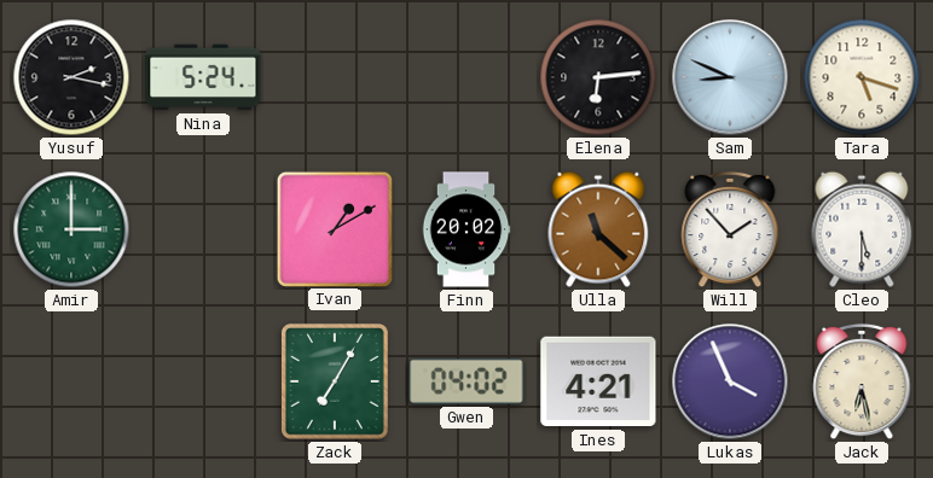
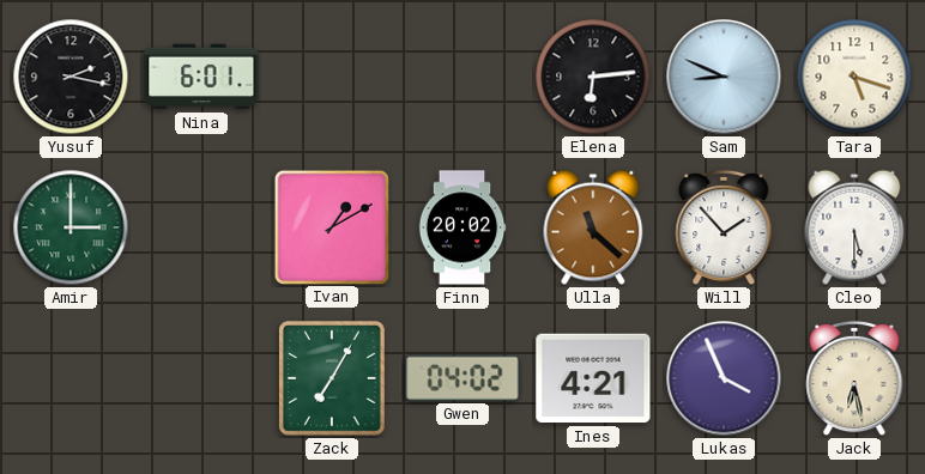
Nina: 5:24 -> 6:01 (201, 77)
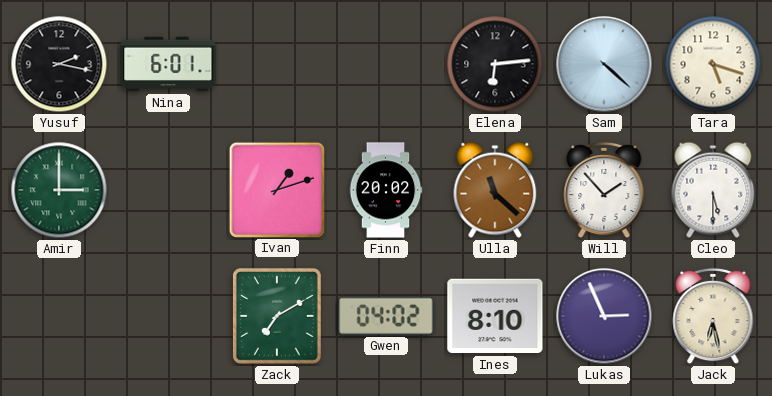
Sam: 8:49 -> 4:22 (604, 64)
Ivan: 1:10 -> 1:12 (276, 189)
Zack: 7:05 -> 7:10 (277, 316)
Ines: 4:21 -> 8:10 (495, 316)
Lukas: 3:56 -> 2:56 (604, 316)
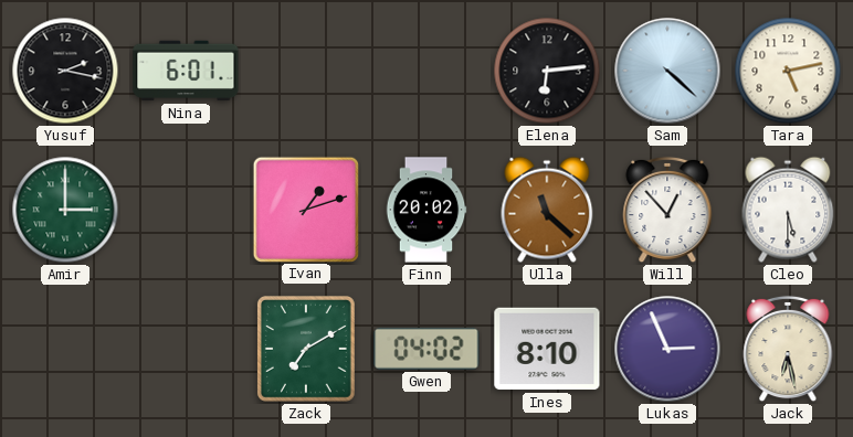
Tara: 5:18 -> 5:13 (788, 71)
Will: 1:53 -> 12:53 (667, 210)
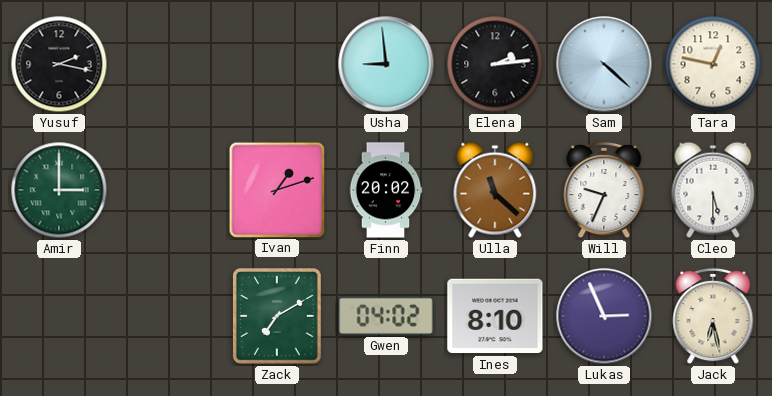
Nina: 6:01 -> none (186, 71)
Usha: none -> 8:59 (386, 64)
Elena: 6:14 -> 2:14 (495, 64)
Tara: 5:13 -> 12:47 (713, 64)
Will: 12:53 -> 9:34 (604, 190)
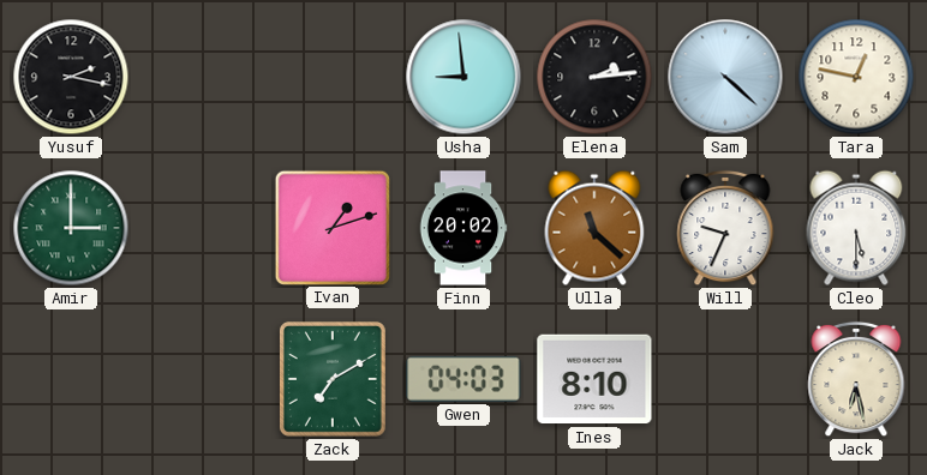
Gwen: 04:02 -> 04:03 (463, 379)
Lukas: 2:56 -> none (604, 316)
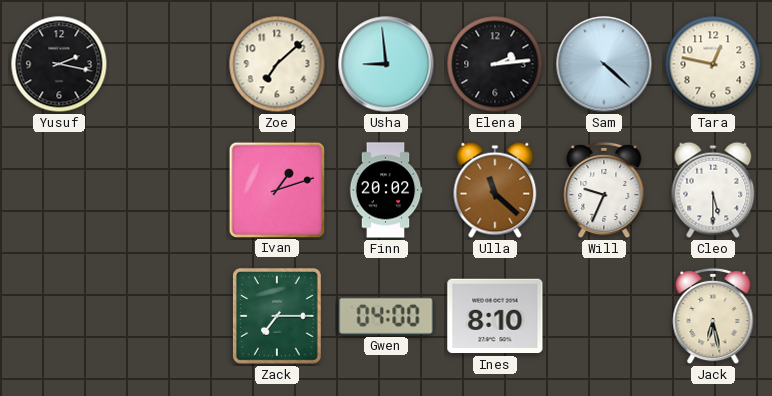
Zoe: none -> 7:08 (277, 64)
Amir: 3:00 -> none (71, 228)
Zack: 7:10 -> 7:15 (277, 316)
Gwen: 04:03 -> 04:00 (386, 316)
